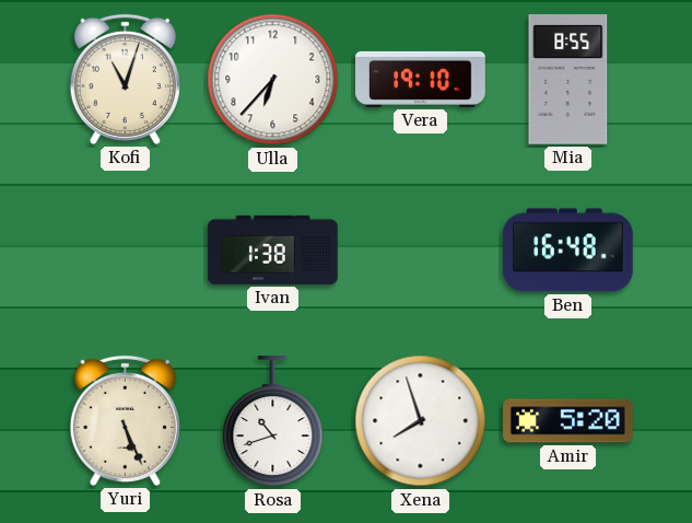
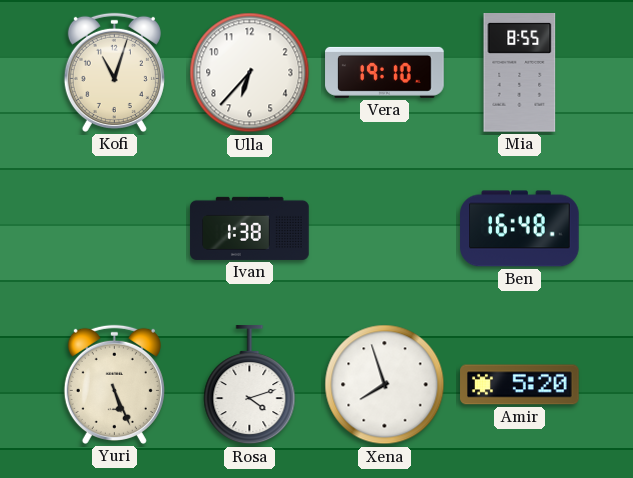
Rosa: 10:42 -> 4:12 (250, 385)
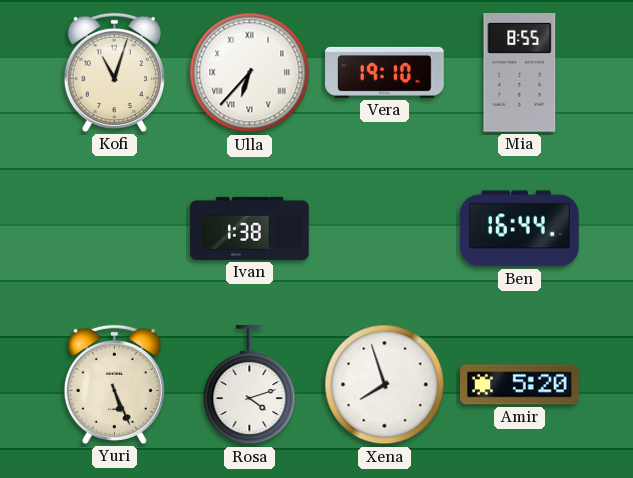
Ulla numerals: Arabic -> Roman (250, 73)
Ben: 16:48 -> 16:44 (520, 229)
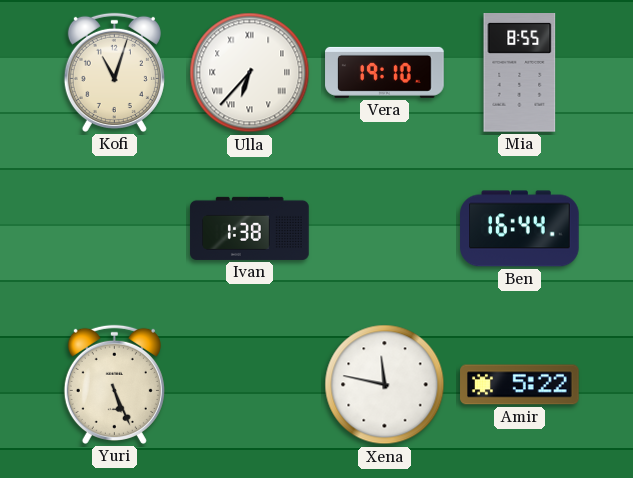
Rosa: 4:12 -> none (250, 385)
Xena: 7:57 -> 11:47 (385, 385)
Amir: 5:20 -> 5:22 (520, 385)
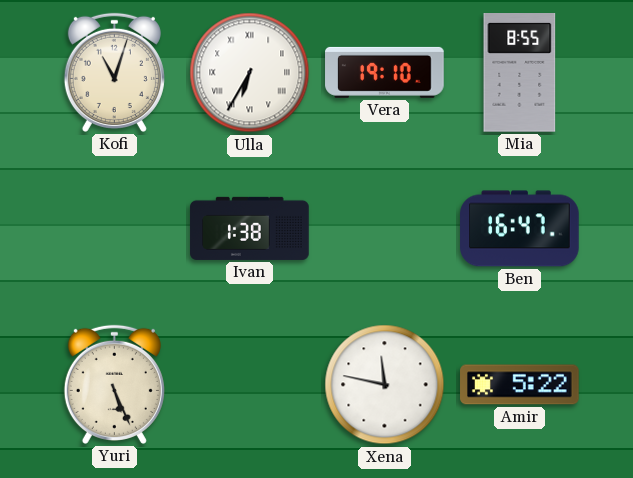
Ulla: 6:37 -> 6:35 (250, 73)
Ben: 16:44 -> 16:47 (520, 229)
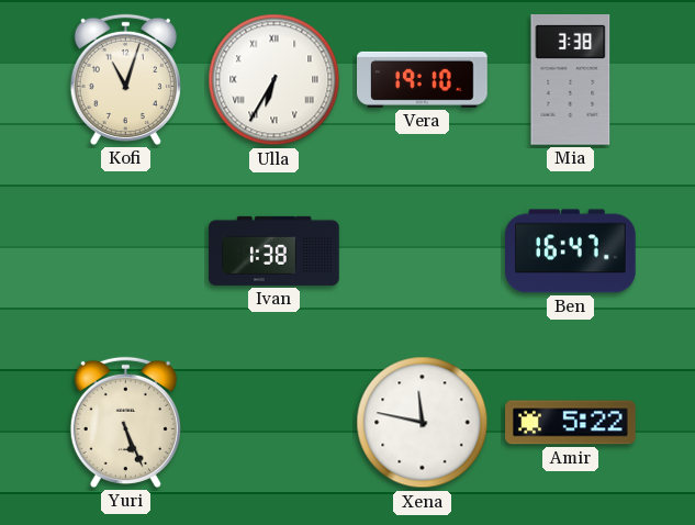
Mia: 8:55 -> 3:38 (571, 80)
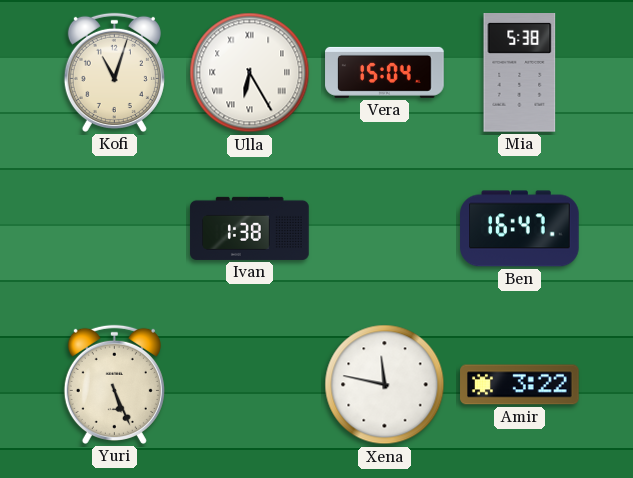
Ulla: 6:35 -> 6:25 (250, 73)
Vera: 19:10 -> 15:04 (385, 72)
Mia: 3:38 -> 5:38 (520, 73)
Amir: 5:22 -> 3:22 (520, 385)
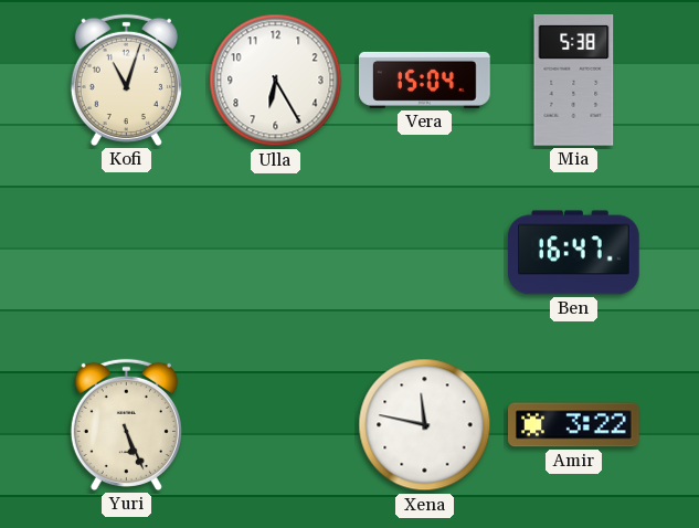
Ulla numerals: Roman -> Arabic (276, 81)
Ivan: 1:38 -> none (250, 228)
